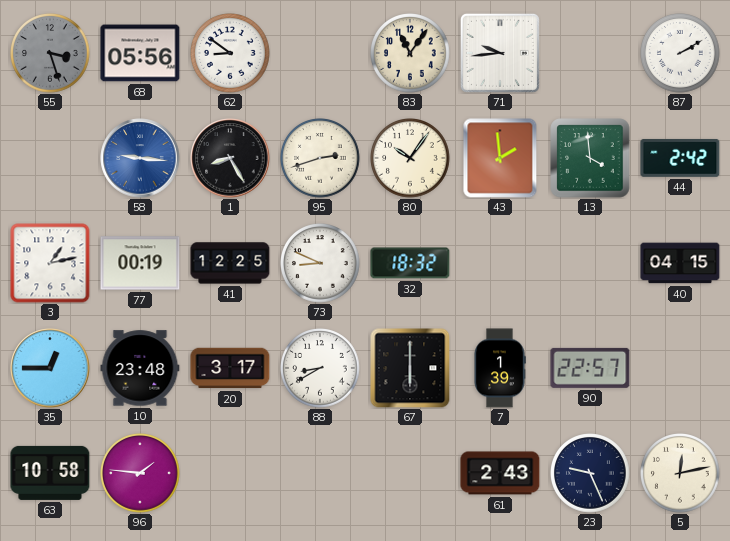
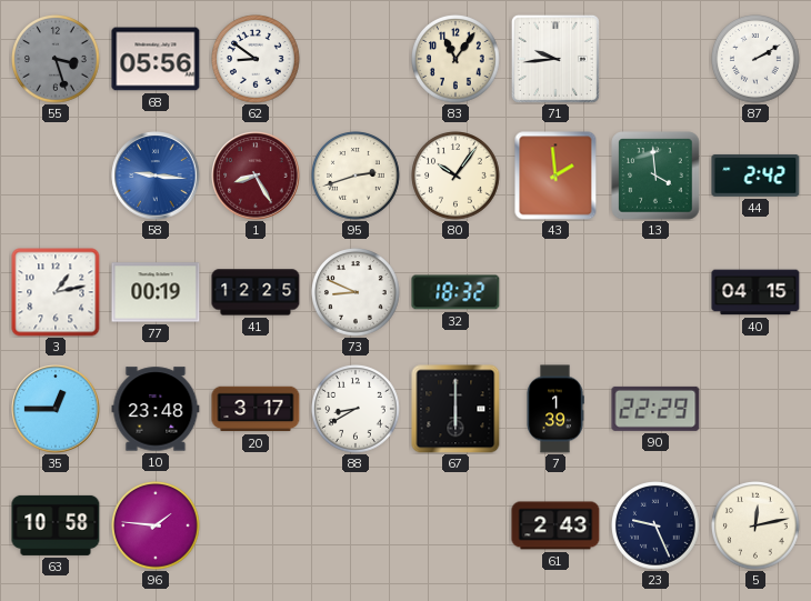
1 dial: black -> burgundy (256, 176)
90: 22:57 -> 22:29 (655, 409)
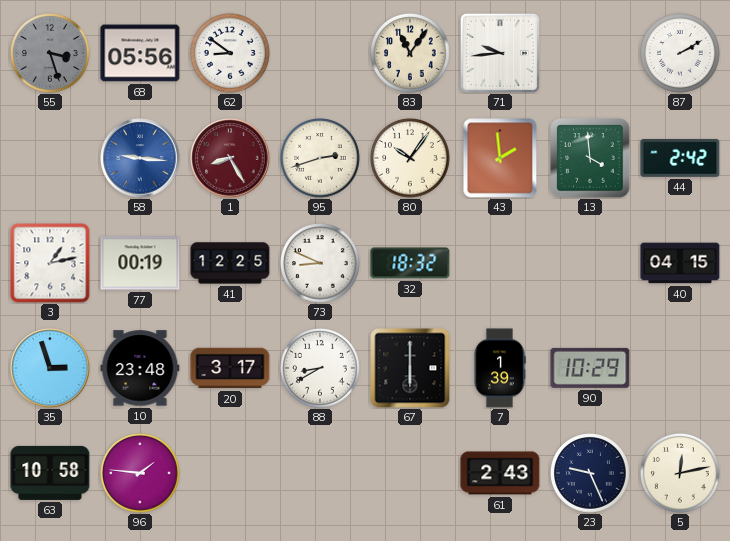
35: 12:45 -> 2:57 (50, 368)
90: 22:29 -> 10:29 (590, 368)
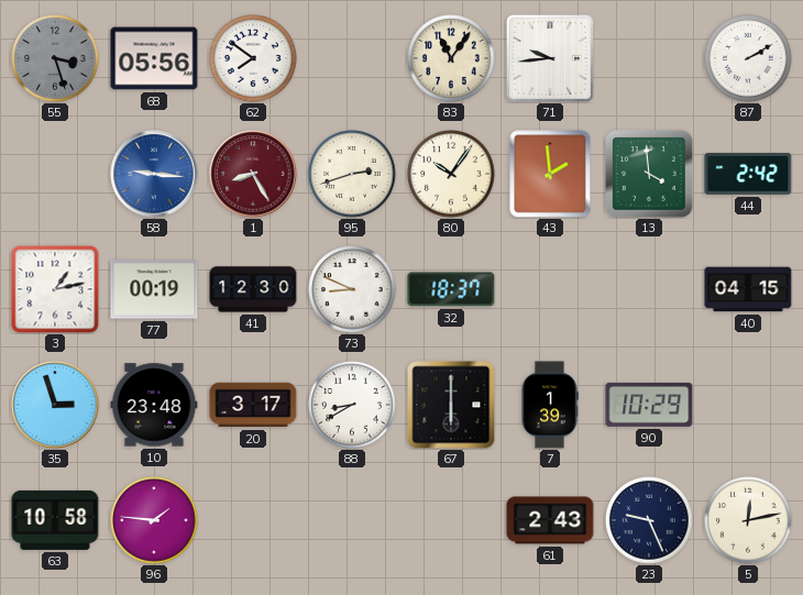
62: 8:51 -> 7:51 (253, 58)
41: 12:25 -> 12:30 (253, 289)
32: 18:32 -> 18:37 (451, 289)
